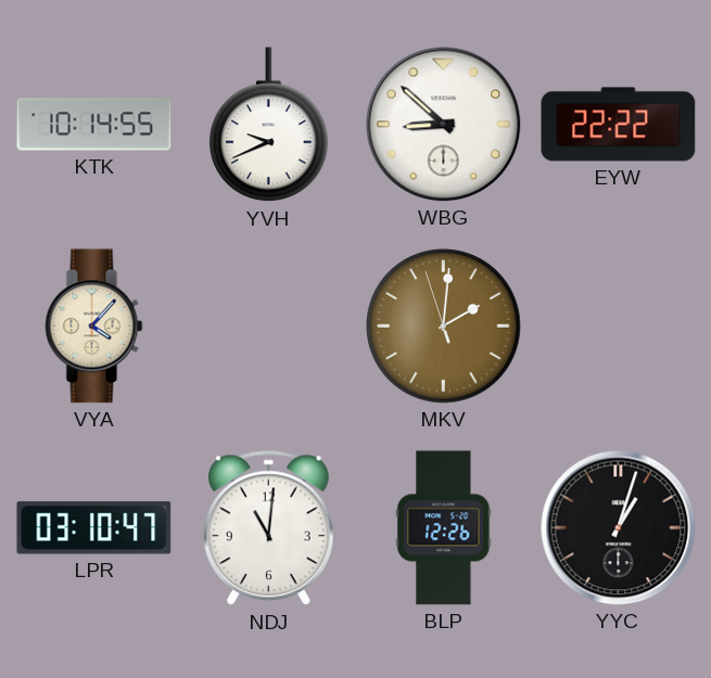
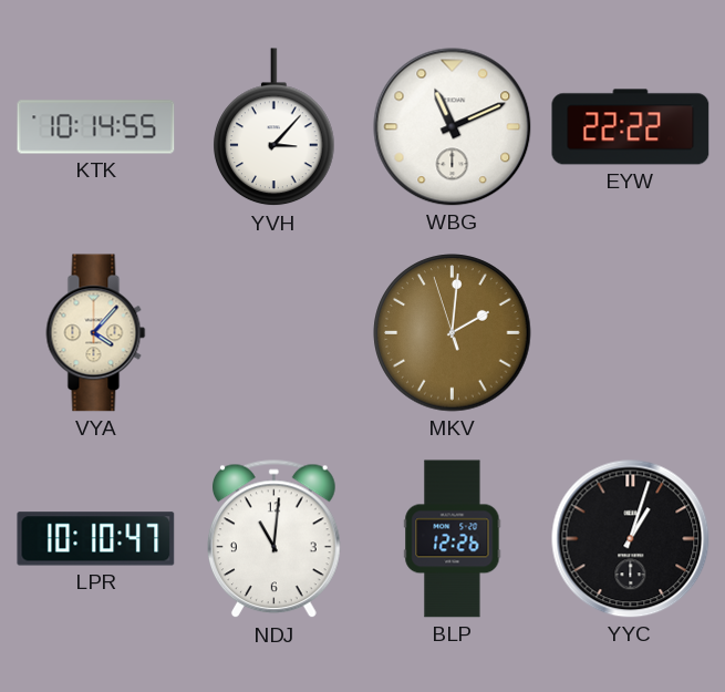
YVH: 9:41 -> 3:07 (275, 127)
WBG: 8:52 -> 11:11 (453, 127)
LPR: 03:10 -> 10:10 (96, 539)
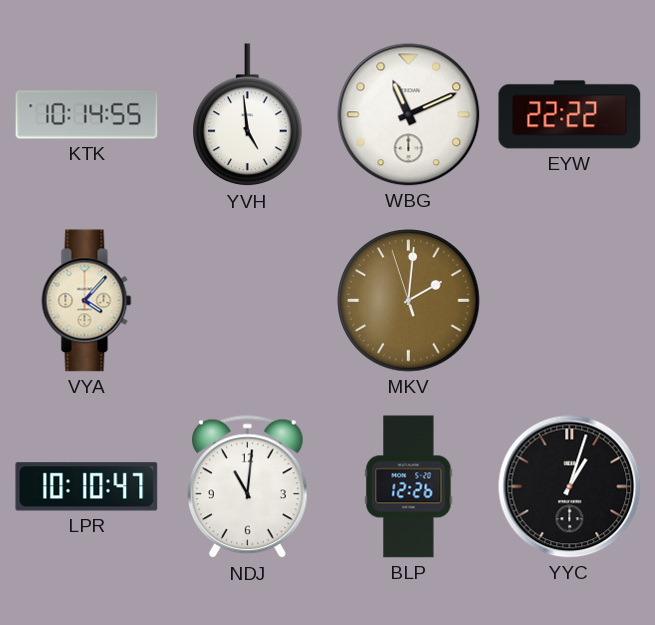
YVH: 3:07 -> 4:59 (248, 115)
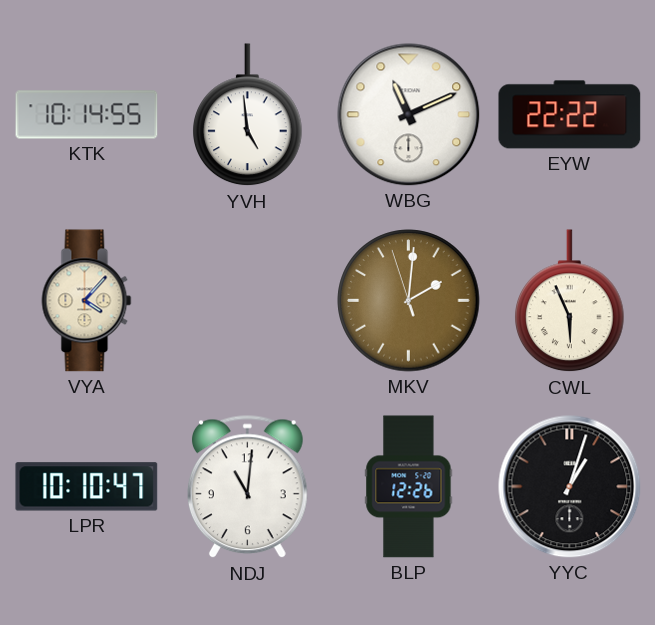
CWL: none -> 5:56 (570, 301)
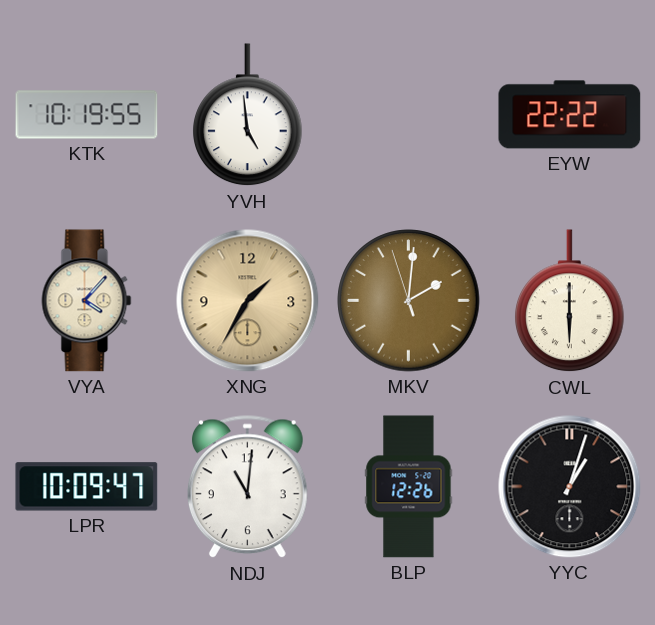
KTK: 10:14 -> 10:19 (87, 115)
WBG: 11:11 -> none (409, 115)
XNG: none -> 1:35 (248, 301)
CWL: 5:56 -> 6:00 (570, 301)
LPR: 10:10 -> 10:09 (87, 487)
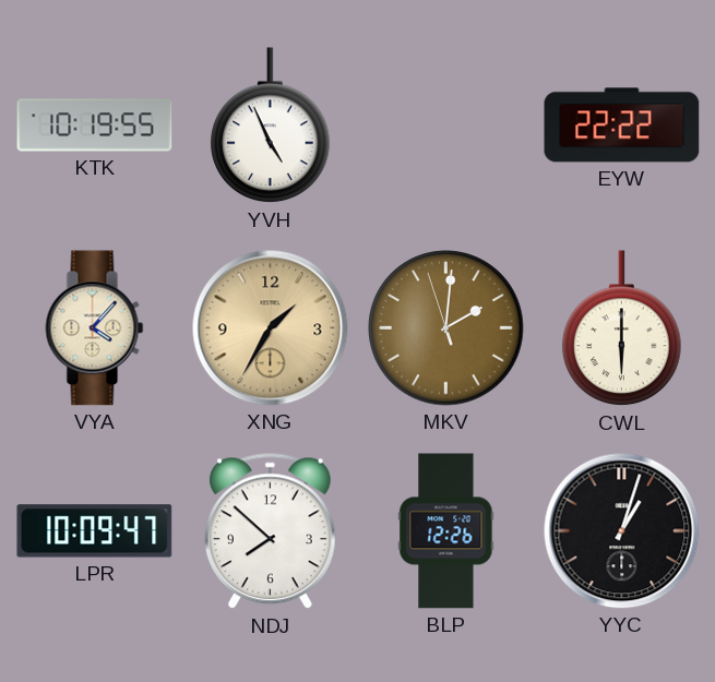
YVH: 4:59 -> 4:56 (271, 125)
NDJ: 11:01 -> 7:52 (271, 531)
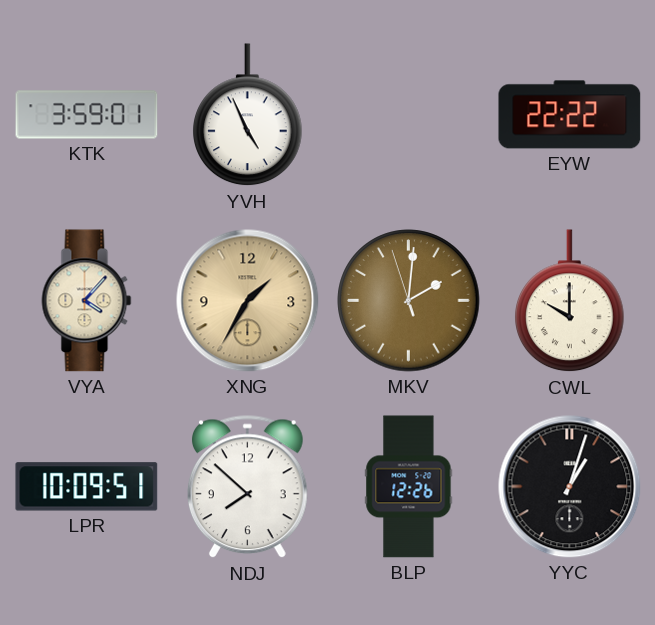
KTK: 10:19 -> 3:59 (87, 115)
CWL: 6:00 -> 10:00 (570, 301)
LPR: 10:09:47 -> 10:09:51 (87, 487)
